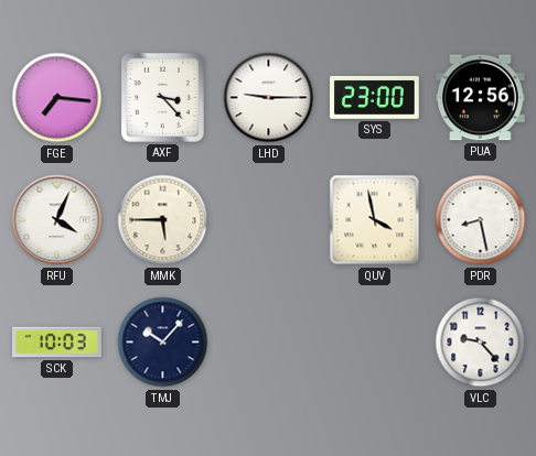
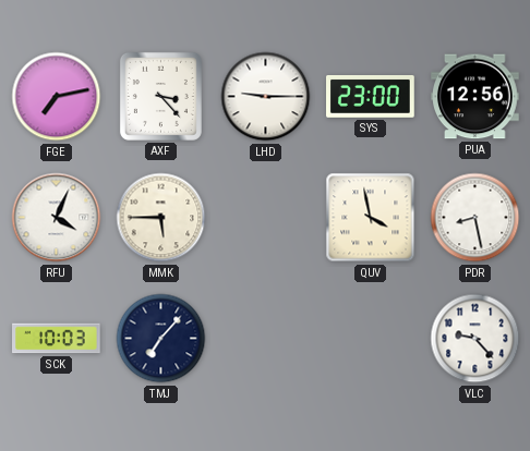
FGE: 7:16 -> 7:13 (57, 97)
TMJ: 10:07 -> 7:07 (161, 339)
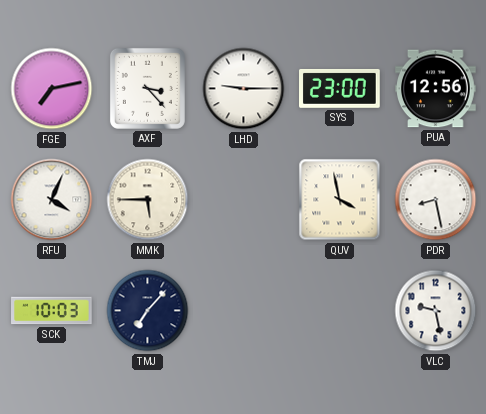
VLC: 9:23 -> 9:28 (436, 311)
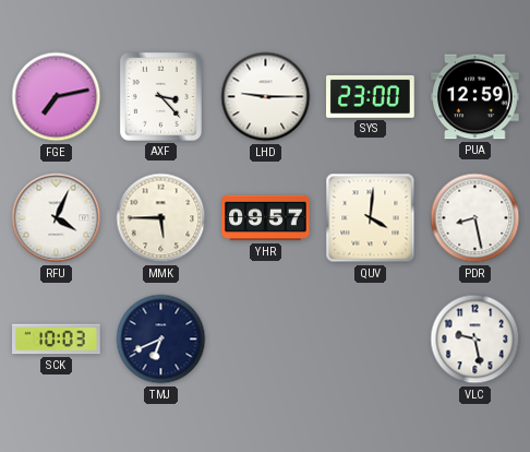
PUA: 12:56 -> 12:59 (475, 97)
YHR: none -> 09:57 (266, 218)
QUV: 3:58 -> 4:01 (371, 218)
TMJ: 7:07 -> 6:41 (161, 340)
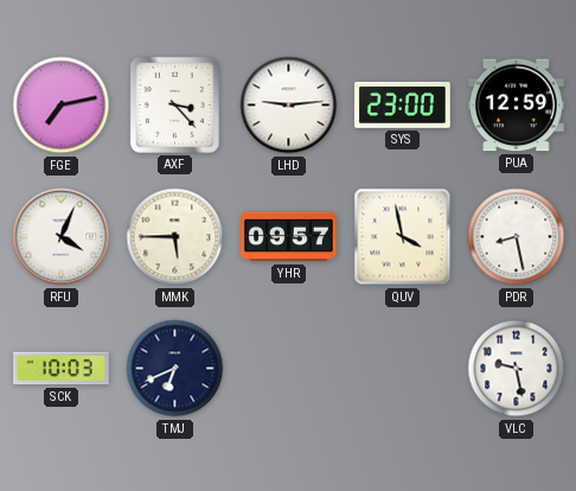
LHD: 9:15 -> 9:14 (289, 106)
QUV: 4:01 -> 3:58 (403, 237)
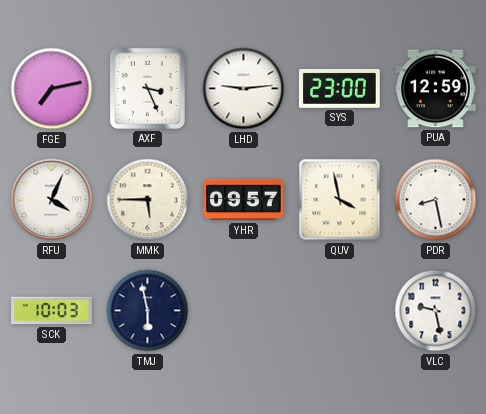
AXF: 3:23 -> 3:26 (147, 88)
TMJ: 6:41 -> 5:58 (148, 311)
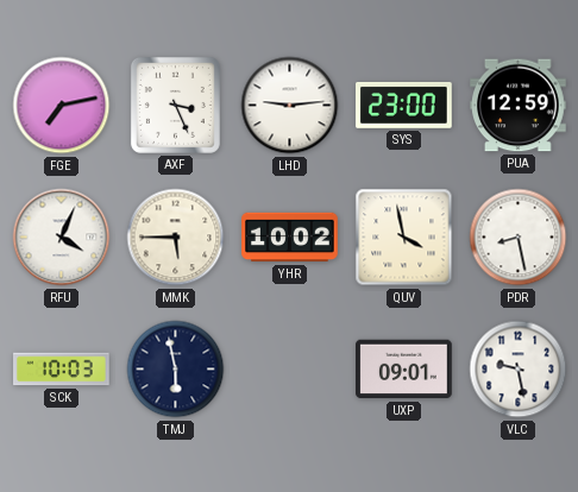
YHR: 09:57 -> 10:02 (290, 238)
UXP: none -> 09:01 (404, 370)
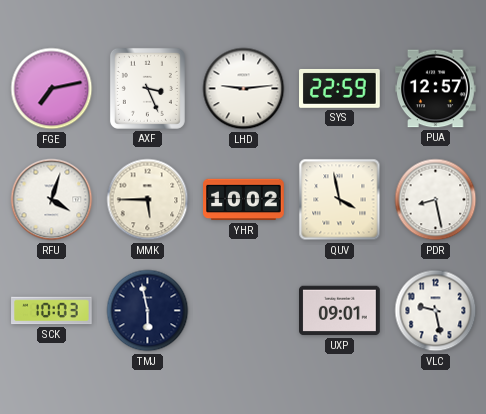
SYS: 23:00 -> 22:59 (340, 88)
PUA: 12:59 -> 12:57 (436, 89)
RFU: 4:04 -> 4:03 (52, 200)
